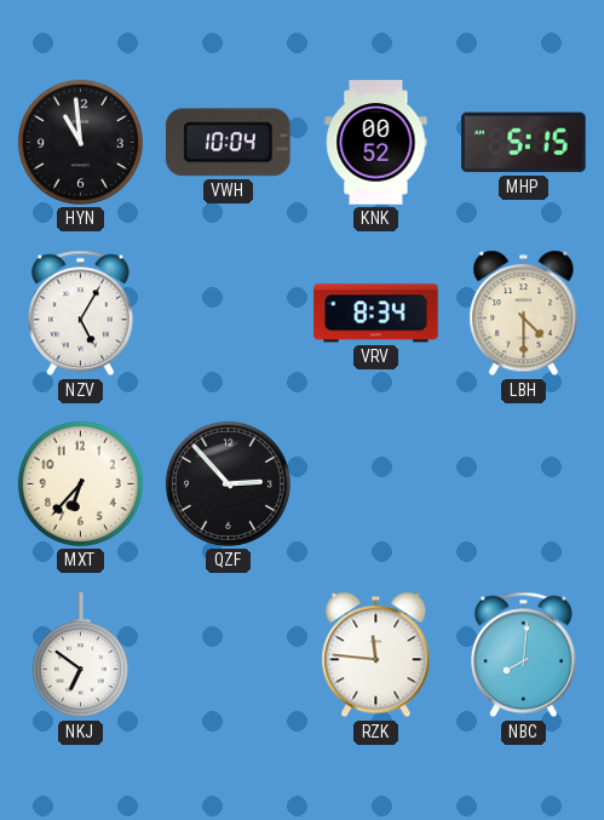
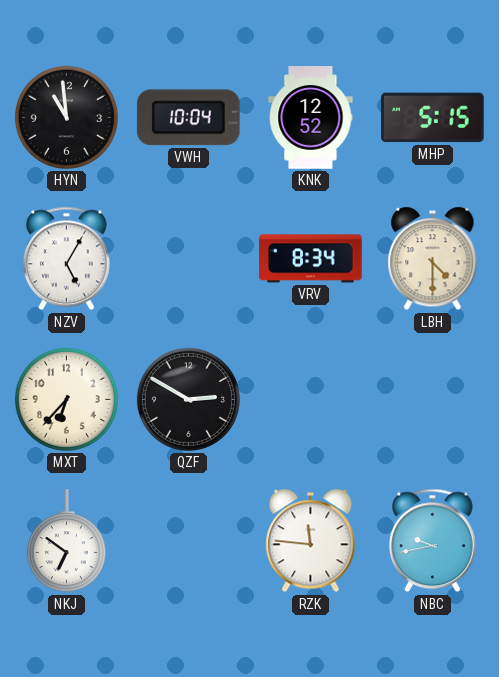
KNK: 00:52 -> 12:52 (311, 118)
QZF: 2:53 -> 2:50 (188, 399)
NBC: 8:01 -> 9:43 (432, 541)
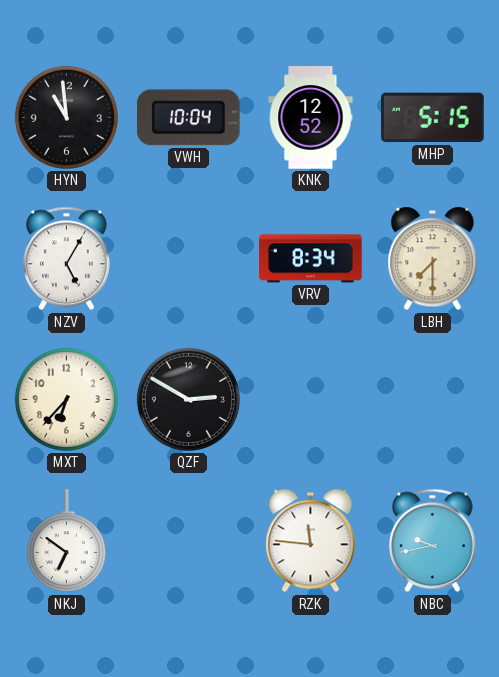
LBH: 4:30 -> 7:30 (433, 259)
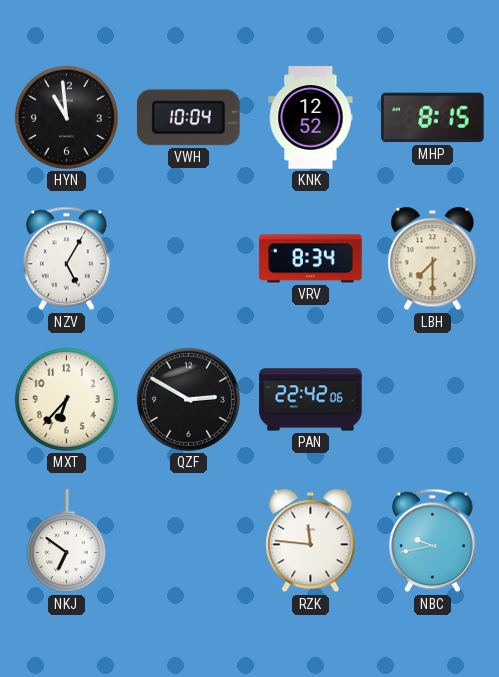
MHP: 5:15 -> 8:15 (433, 118)
PAN: none -> 22:42 (311, 400)
